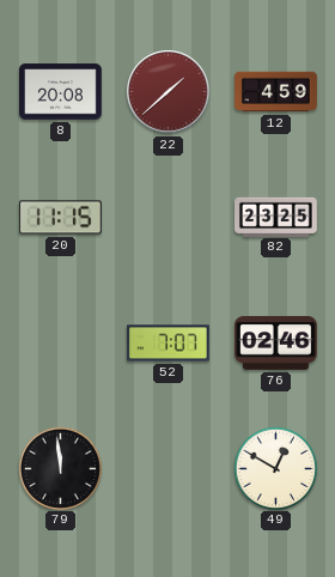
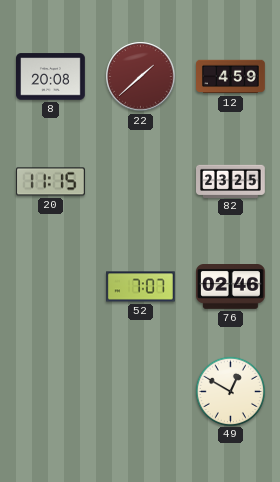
79: 11:59 -> none (60, 468)
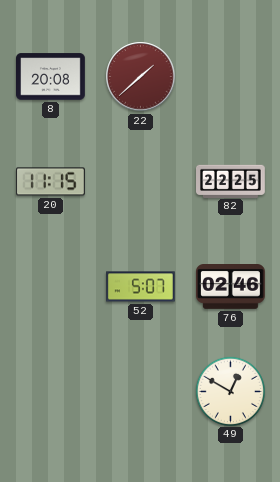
12: 4:59 -> none (231, 77)
82: 23:25 -> 22:25 (231, 181)
52: 7:07 -> 5:07 (141, 287)
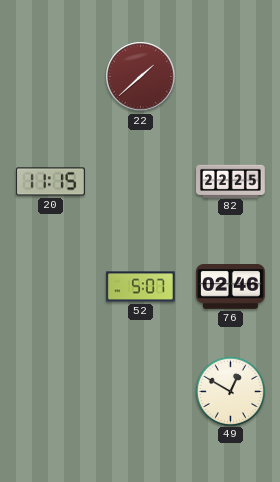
8: 20:08 -> none (51, 77)
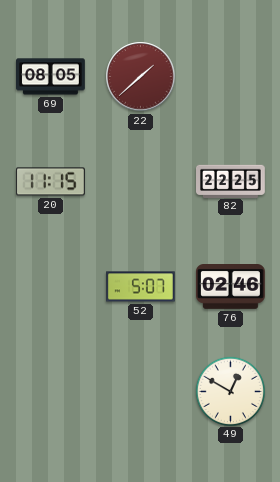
69: none -> 08:05 (51, 77)
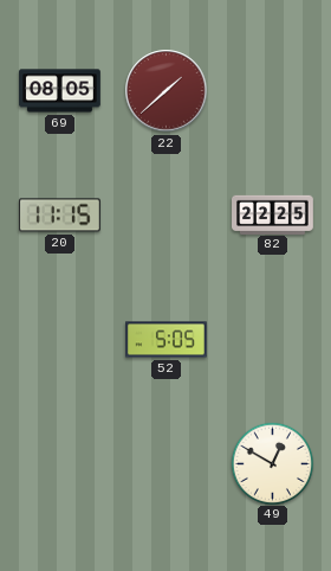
52: 5:07 -> 5:05 (167, 340)
76: 02:46 -> none (231, 287)
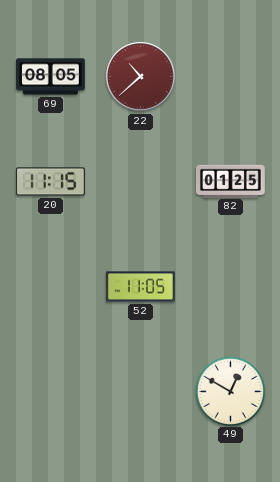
22: 1:38 -> 10:38 (141, 77)
82: 22:25 -> 01:25 (231, 181)
52: 5:05 -> 11:05 (141, 287)
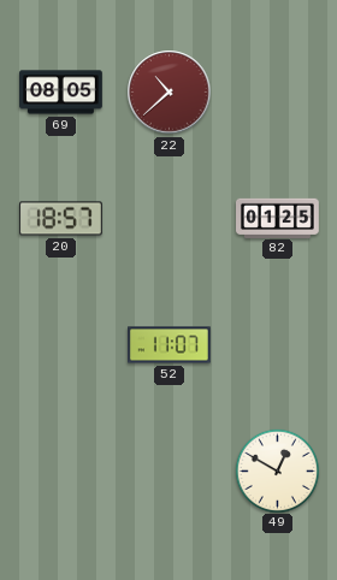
20: 11:15 -> 18:57 (61, 219)
52: 11:05 -> 11:07 (170, 345)
